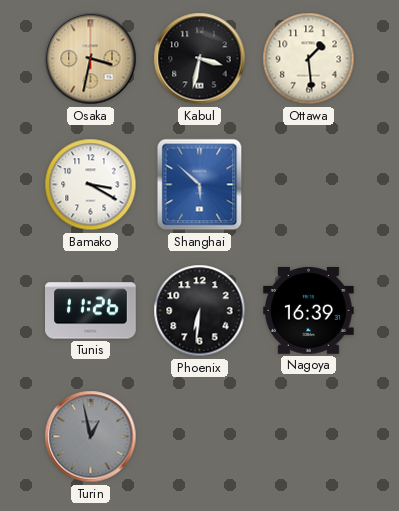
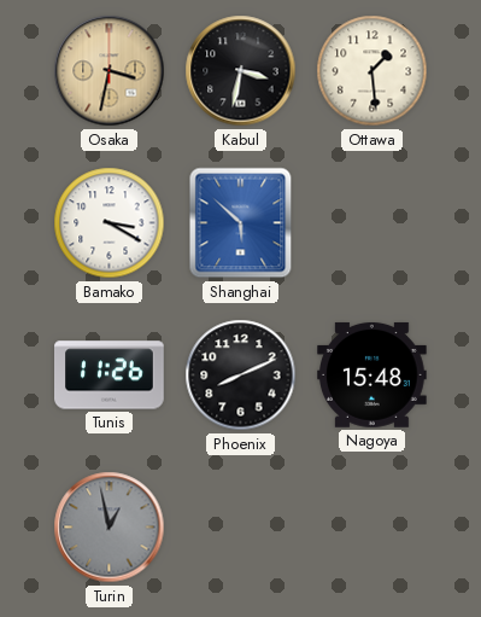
Phoenix: 6:31 -> 8:11 (241, 376)
Nagoya: 16:39 -> 15:48 (373, 374)
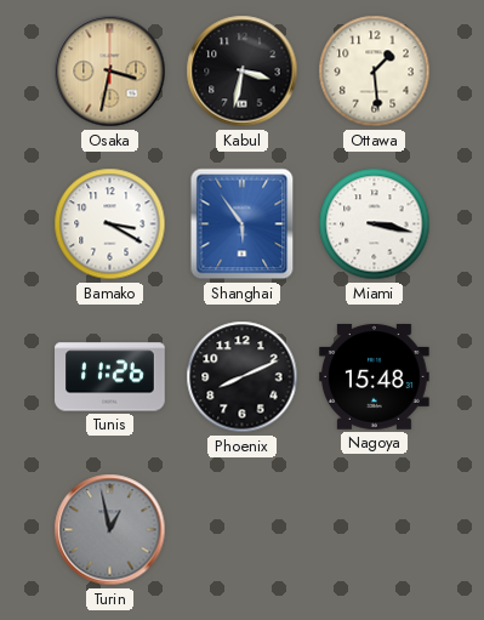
Shanghai: 5:52 -> 5:54 (243, 224)
Miami: none -> 3:17 (375, 224)
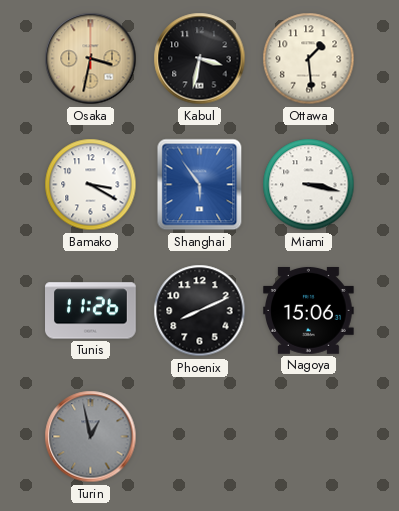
Nagoya: 15:48 -> 15:06 (309, 310)
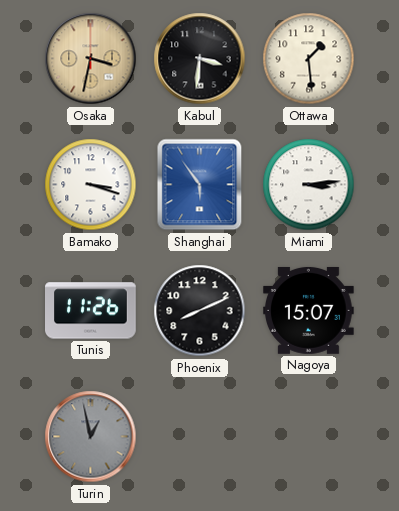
Kabul: 3:32 -> 3:31 (200, 59)
Bamako: 3:20 -> 3:18 (91, 185)
Miami: 3:17 -> 3:14 (309, 185)
Nagoya: 15:06 -> 15:07 (309, 310)
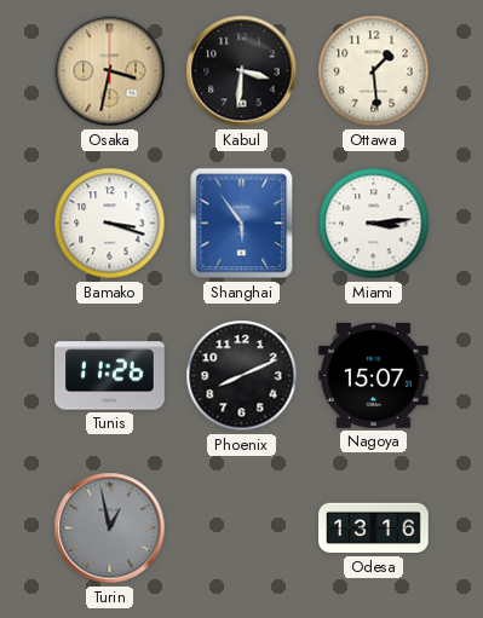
Odesa: none -> 13:16 (374, 529)
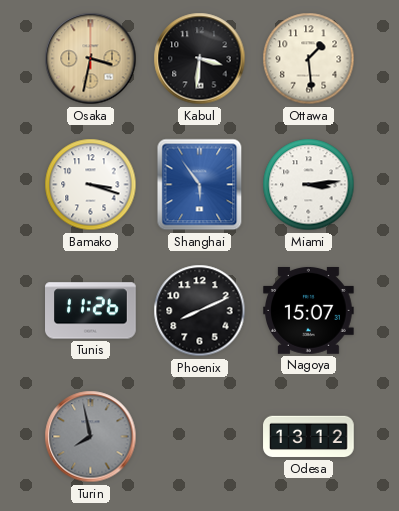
Turin: 12:58 -> 7:58 (91, 437)
Odesa: 13:16 -> 13:12 (309, 437)
